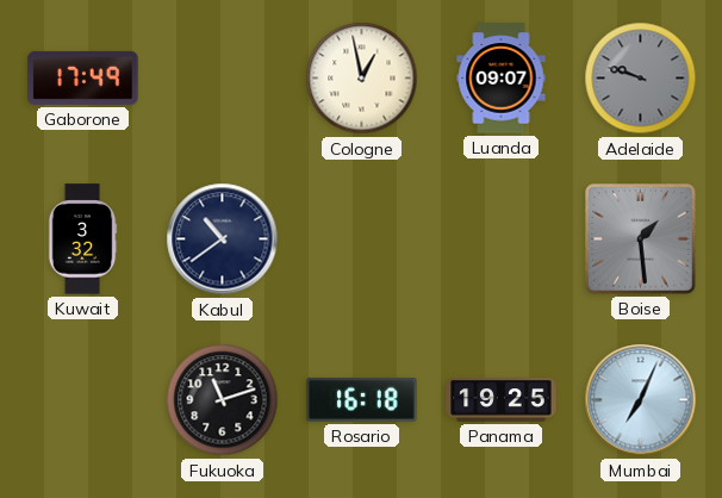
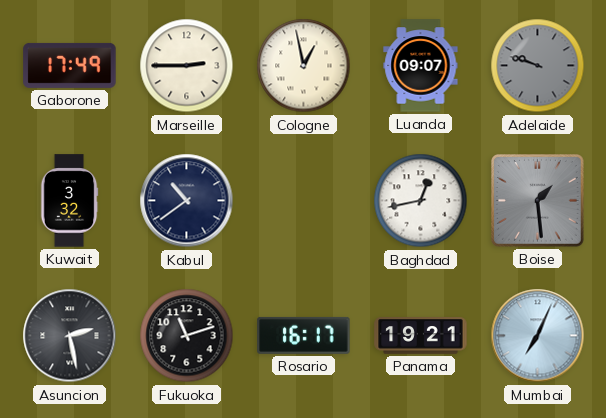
Marseille: none -> 2:45 (187, 66)
Baghdad: none -> 12:43 (421, 201)
Asuncion: none -> 2:28 (70, 336)
Rosario: 16:18 -> 16:17 (304, 335)
Panama: 19:25 -> 19:21 (421, 336)
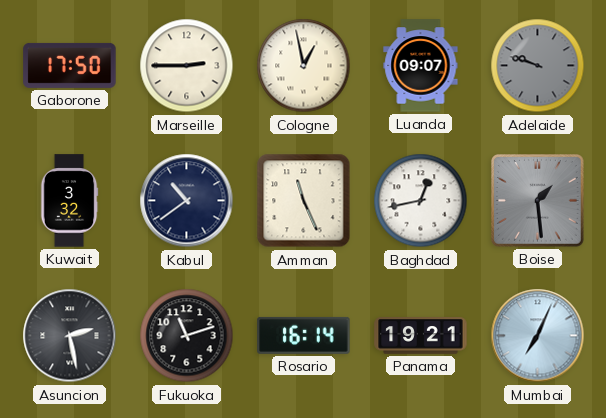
Gaborone: 17:49 -> 17:50 (70, 65)
Amman: none -> 11:26 (304, 201)
Rosario: 16:17 -> 16:14 (304, 335)
